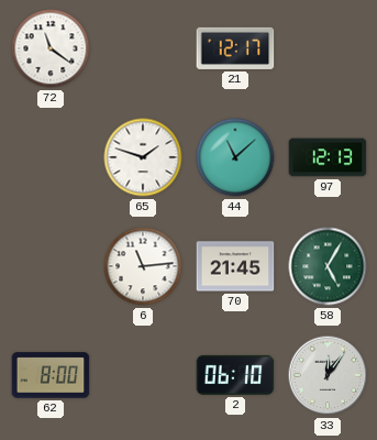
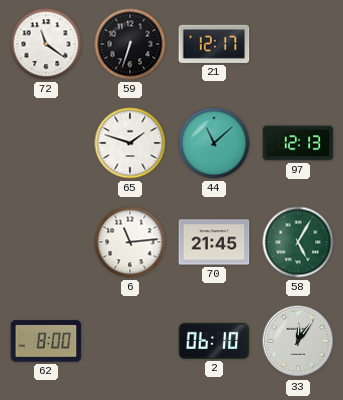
59: none -> 6:33 (130, 44)
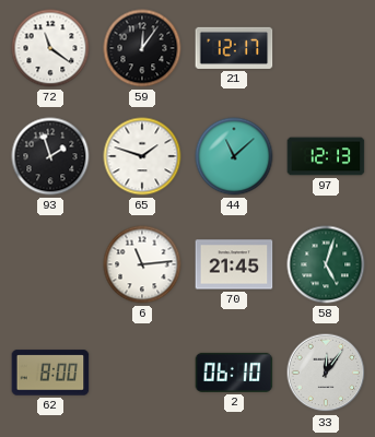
59: 6:33 -> 12:06 (142, 48)
93: none -> 1:57 (50, 156)
58: 5:05 -> 5:03 (326, 264)
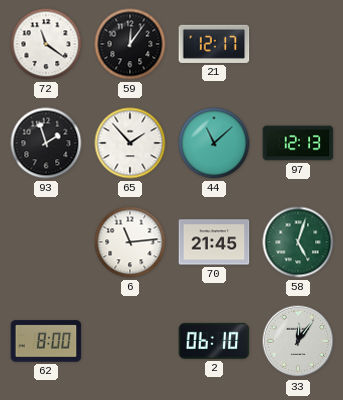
65: 1:48 -> 1:53 (130, 143)
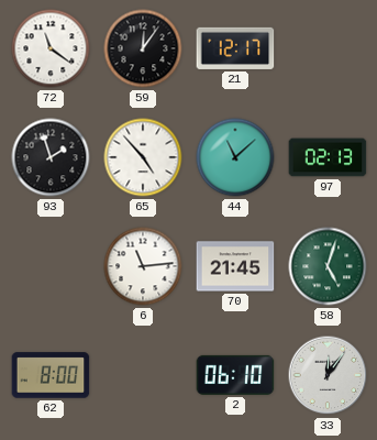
65: 1:53 -> 4:53 (143, 157)
97: 12:13 -> 02:13 (328, 157)
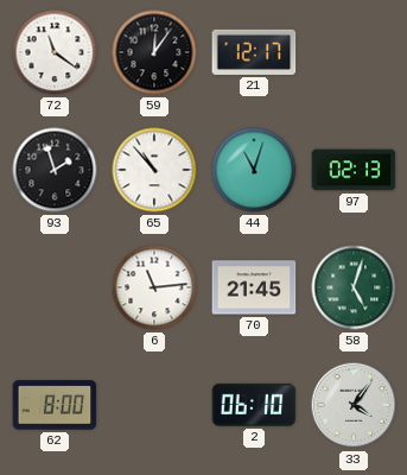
65: 4:53 -> 10:53 (154, 170)
44: 11:08 -> 11:03 (254, 170)
33: 12:06 -> 4:06 (354, 405)
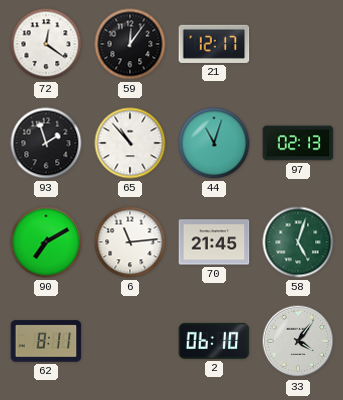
72: 11:21 -> 12:21 (46, 44)
90: none -> 7:10 (46, 242)
62: 8:00 -> 8:11 (46, 341)
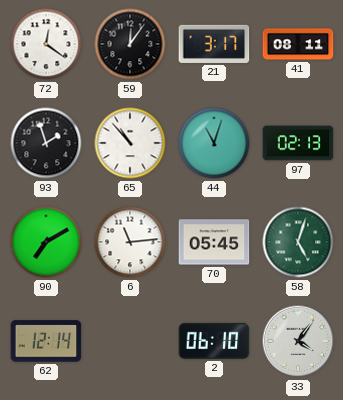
21: 12:17 -> 3:17 (214, 44)
41: none -> 08:11 (298, 44)
70: 21:45 -> 05:45 (214, 242)
62: 8:11 -> 12:14 (46, 341)
